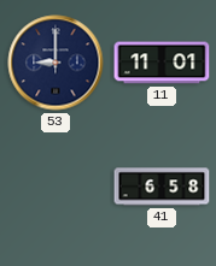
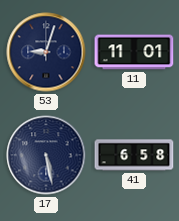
53: 9:00 -> 9:03 (46, 52)
17: none -> 5:28 (46, 155)
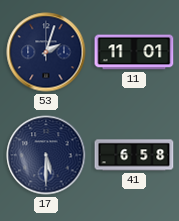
53: 9:03 -> 2:03 (46, 52)
17: 5:28 -> 5:30 (46, 155)
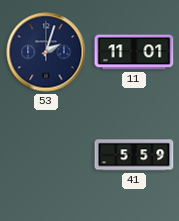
17: 5:30 -> none (46, 155)
41: 6:58 -> 5:59 (134, 155)
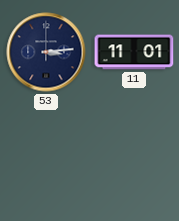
53: 2:03 -> 3:14 (46, 52)
41: 5:59 -> none (134, 155)
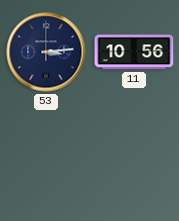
11: 11:01 -> 10:56 (134, 52)
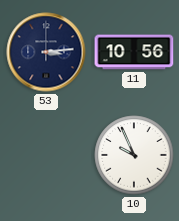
10: none -> 9:56 (134, 155)
